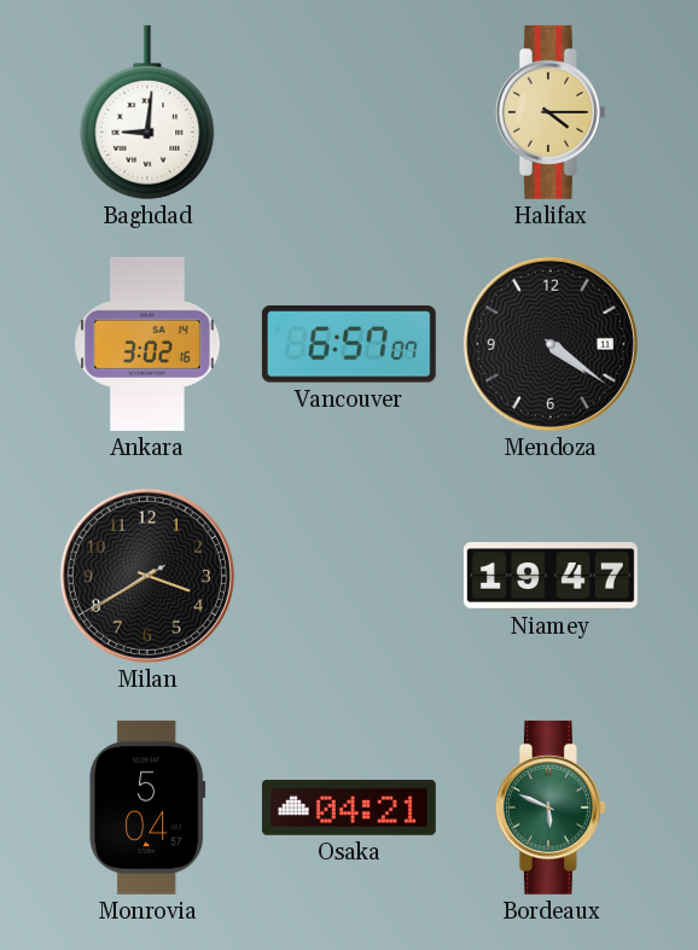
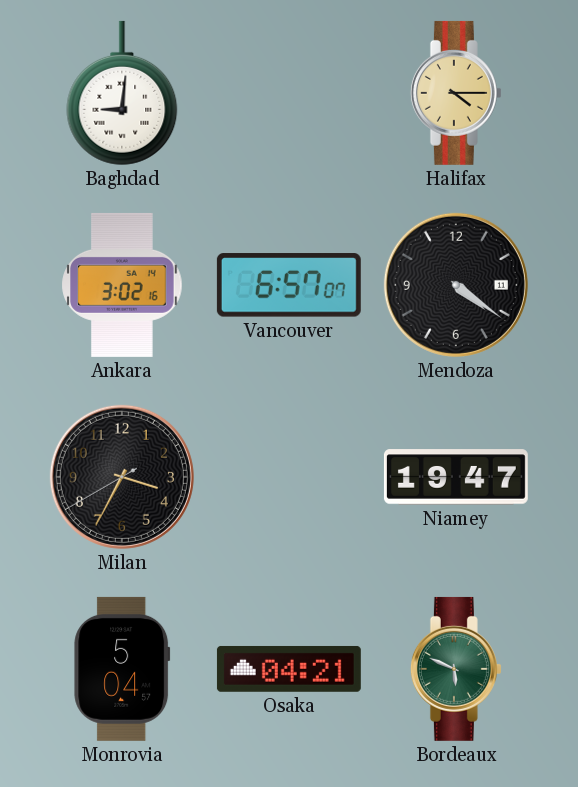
Milan: 3:39 -> 3:34 (122, 477)
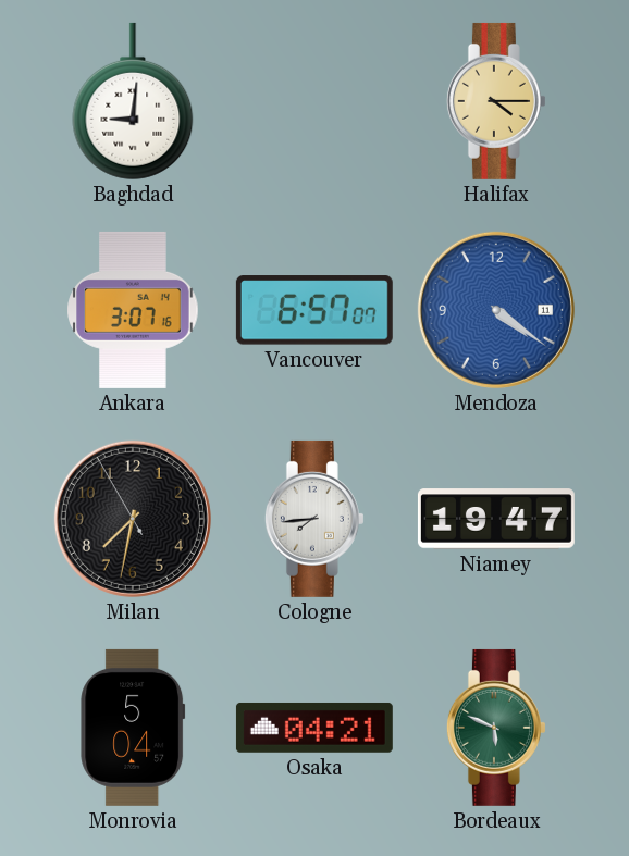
Ankara: 3:02 -> 3:07 (133, 310)
Mendoza dial: black -> blue (496, 310)
Milan: 3:34 -> 7:31 (133, 519)
Cologne: none -> 7:44 (314, 519)
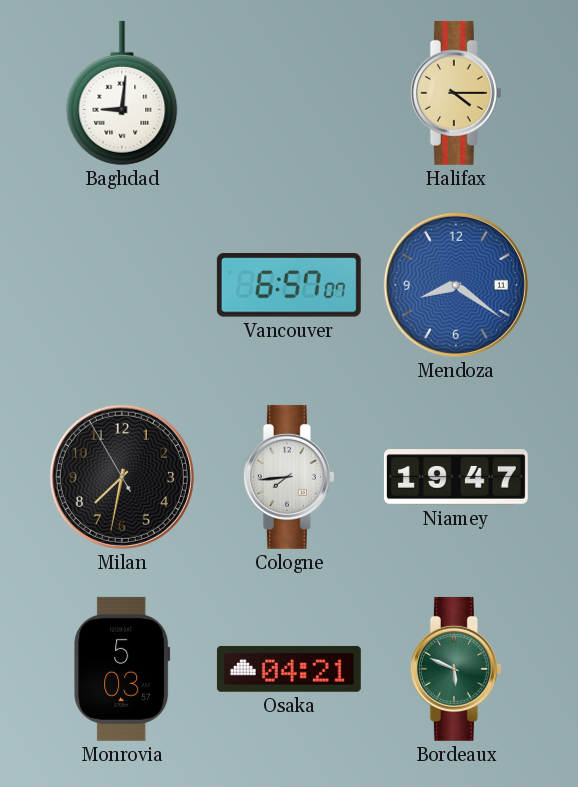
Ankara: 3:07 -> none (133, 310)
Mendoza: 4:21 -> 8:21 (456, 285)
Monrovia: 5:04 -> 5:03 (122, 669)
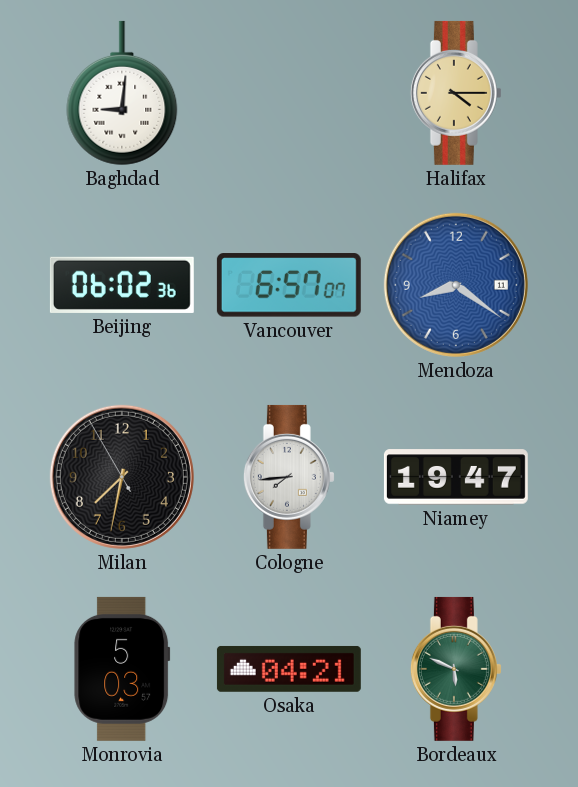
Beijing: none -> 06:02 (122, 285)
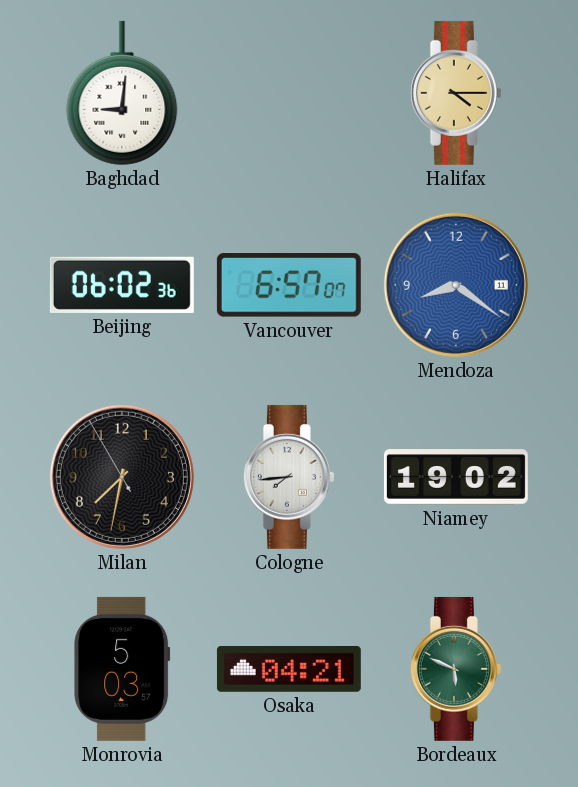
Niamey: 19:47 -> 19:02 (456, 477)
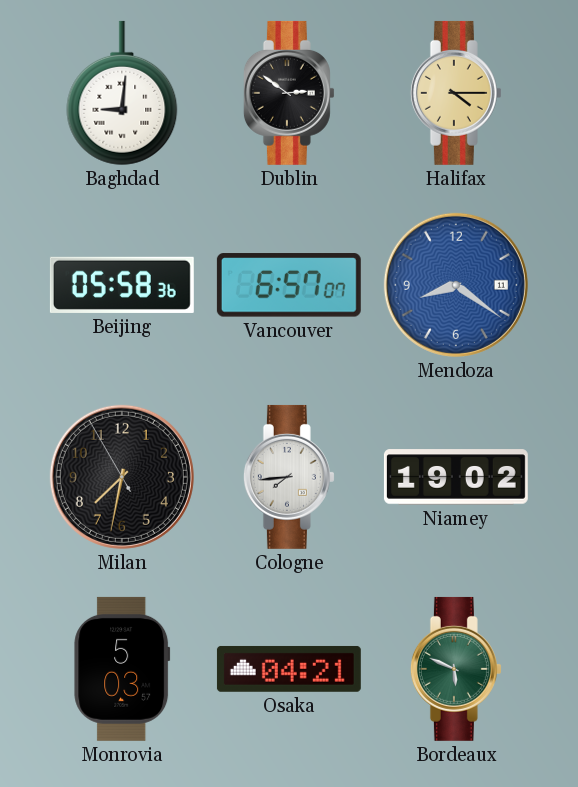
Dublin: none -> 2:51 (289, 93)
Beijing: 06:02 -> 05:58 (122, 285)
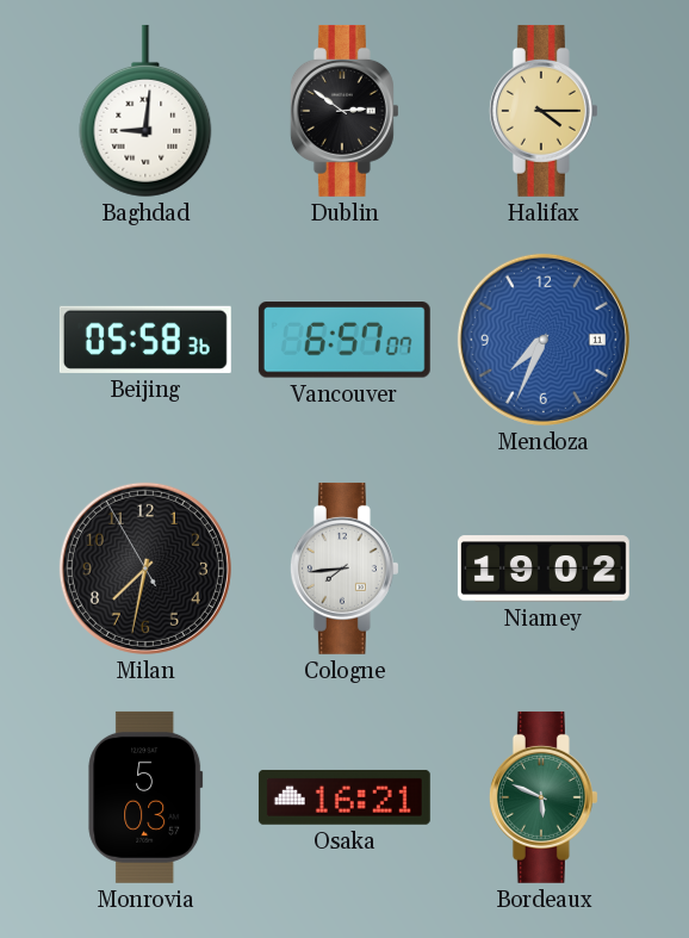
Mendoza: 8:21 -> 7:34 (544, 340)
Osaka: 04:21 -> 16:21 (344, 797)
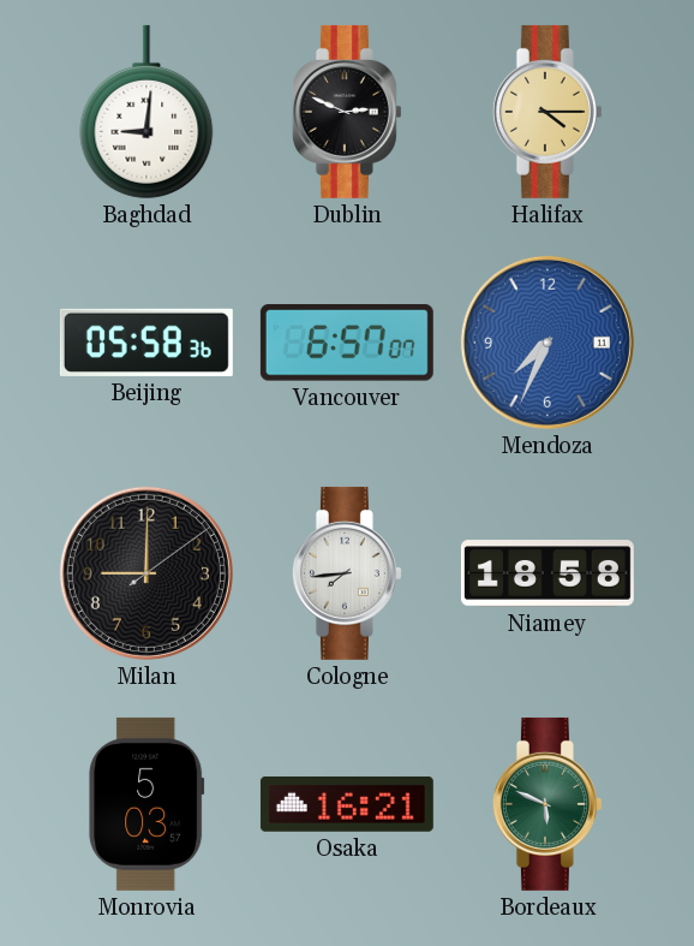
Dublin: 2:51 -> 2:49 (347, 112)
Milan: 7:31 -> 9:00 (146, 573)
Niamey: 19:02 -> 18:58 (548, 573)
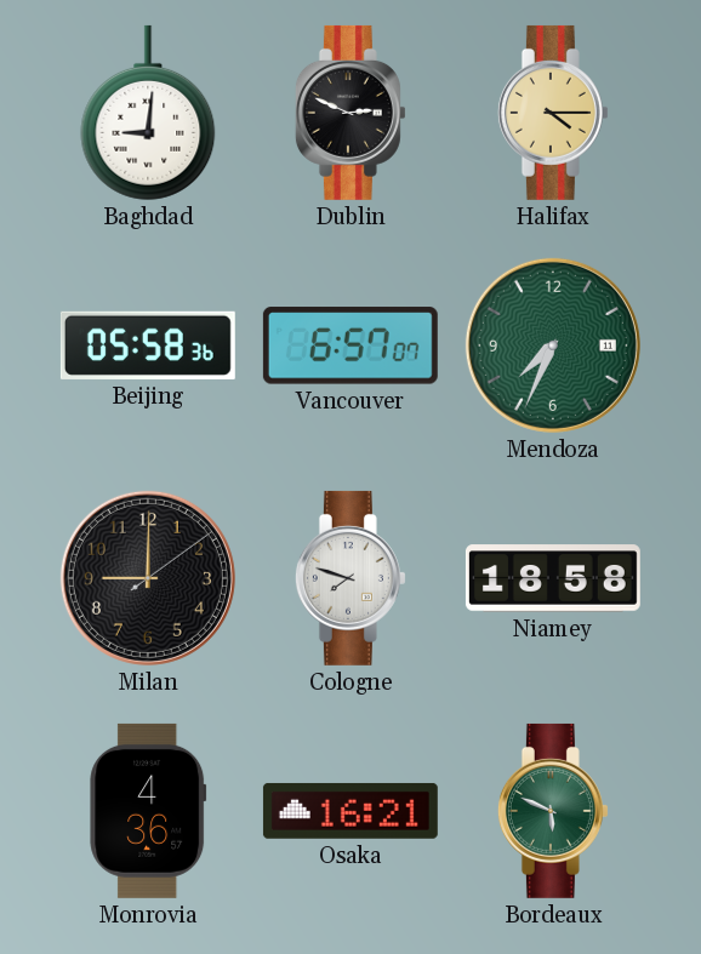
Mendoza dial: blue -> green (553, 345)
Cologne: 7:44 -> 7:48 (350, 578)
Monrovia: 5:03 -> 4:36 (148, 811)
